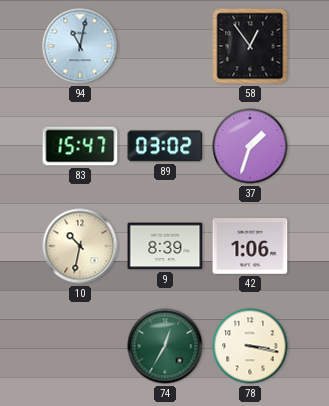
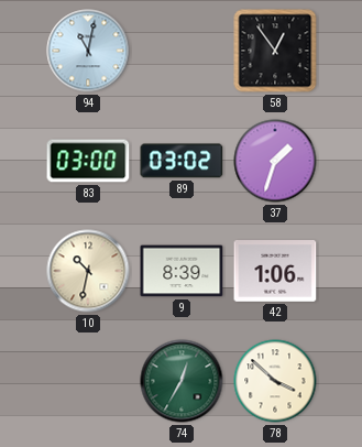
83: 15:47 -> 03:00 (88, 161)
78: 3:17 -> 3:52 (275, 381)
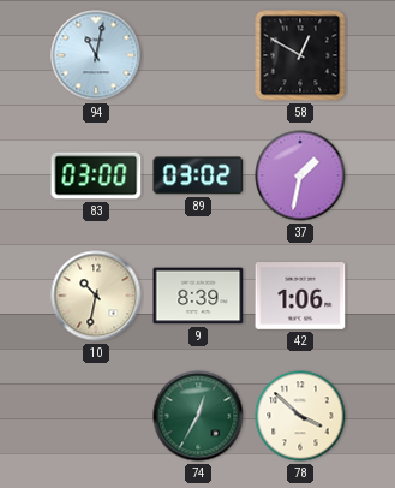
58: 12:54 -> 12:50 (300, 55)
37: 1:33 -> 1:32 (300, 175)
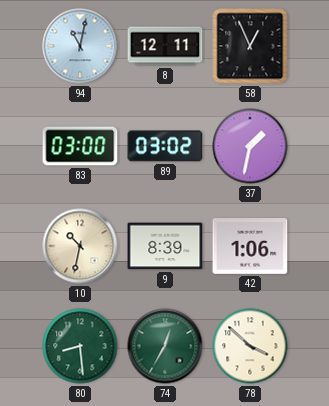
8: none -> 12:11 (165, 46)
58: 12:50 -> 12:56 (250, 46)
80: none -> 8:29 (80, 346)
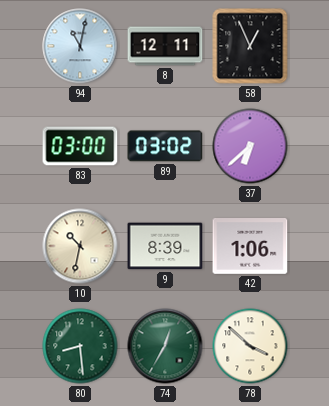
37: 1:32 -> 6:38 (250, 146)
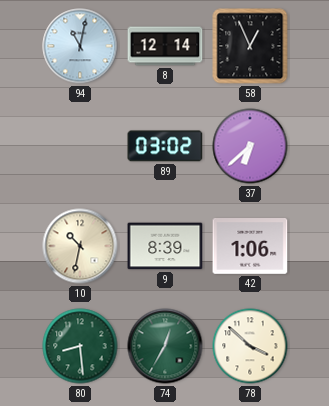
8: 12:11 -> 12:14 (165, 46)
83: 03:00 -> none (80, 146)
